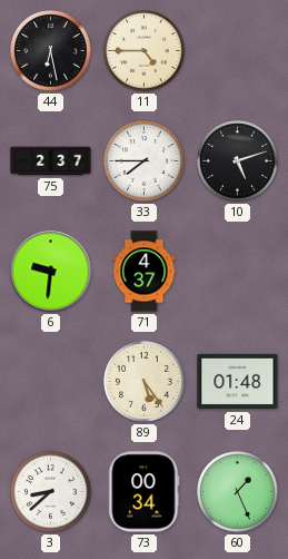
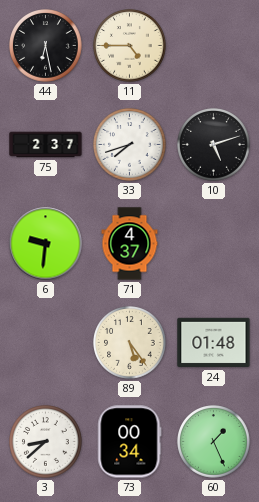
33: 7:45 -> 7:42 (130, 145)
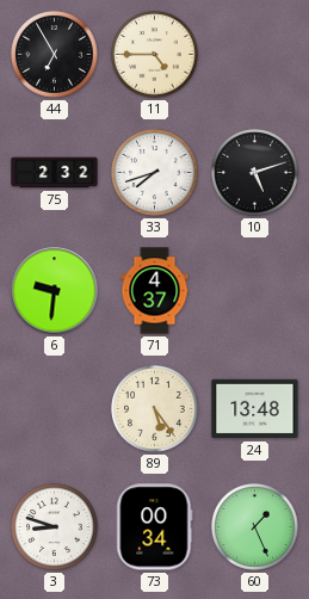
44: 6:28 -> 6:55 (55, 55)
75: 2:37 -> 2:32 (55, 173)
24: 01:48 -> 13:48 (255, 409)
3: 8:38 -> 8:48 (55, 527)
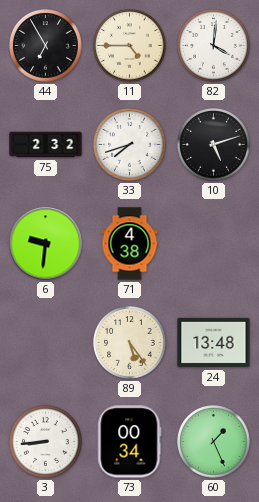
82: none -> 4:01 (214, 46)
71: 4:37 -> 4:38 (130, 244)
3: 8:48 -> 8:44 (46, 442)
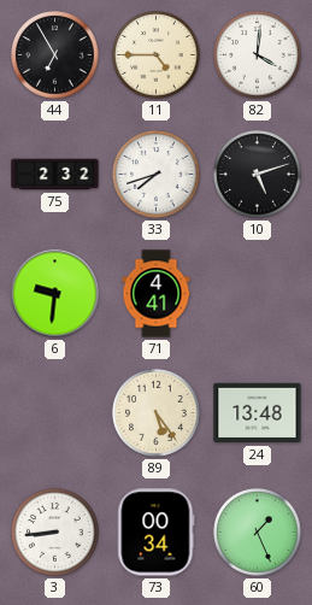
71: 4:38 -> 4:41 (157, 294)
